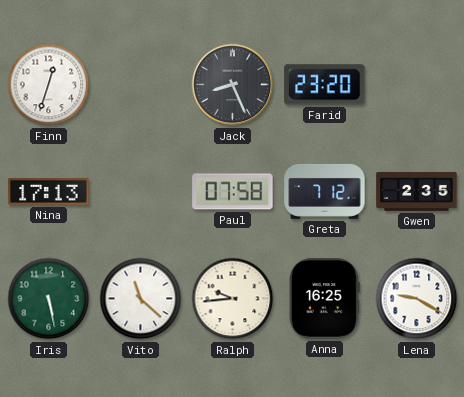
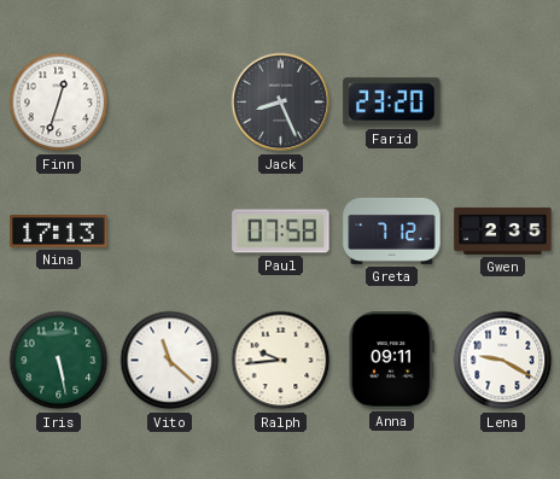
Anna: 16:25 -> 09:11 (391, 361)
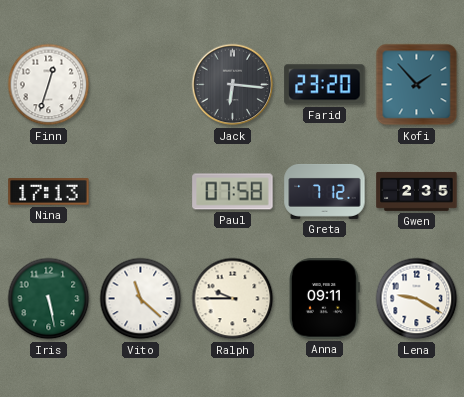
Jack: 8:26 -> 6:16 (233, 85)
Kofi: none -> 1:53 (417, 85)
Ralph: 9:44 -> 9:45 (233, 299)
